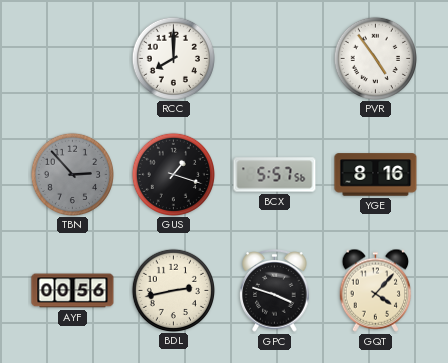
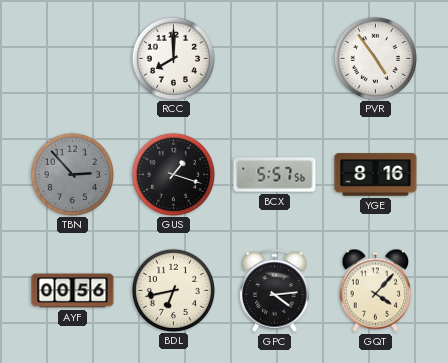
BDL: 2:43 -> 6:43 (173, 290)
GPC: 3:48 -> 4:14 (275, 291)
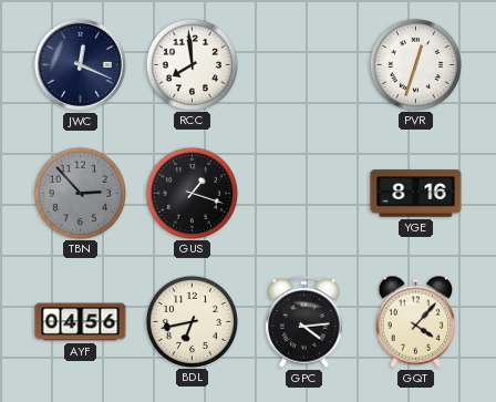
JWC: none -> 12:19 (80, 64)
RCC: 8:00 -> 7:59 (192, 64)
PVR: 4:54 -> 12:33 (415, 64)
BCX: 5:57 -> none (275, 175)
AYF: 00:56 -> 04:56 (81, 322)
